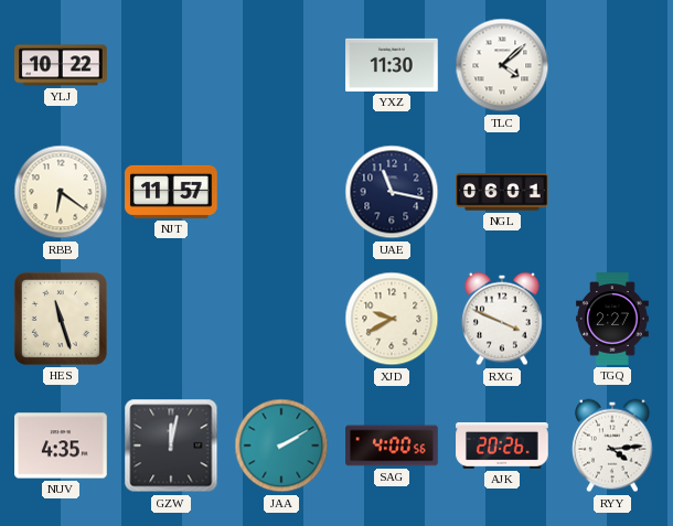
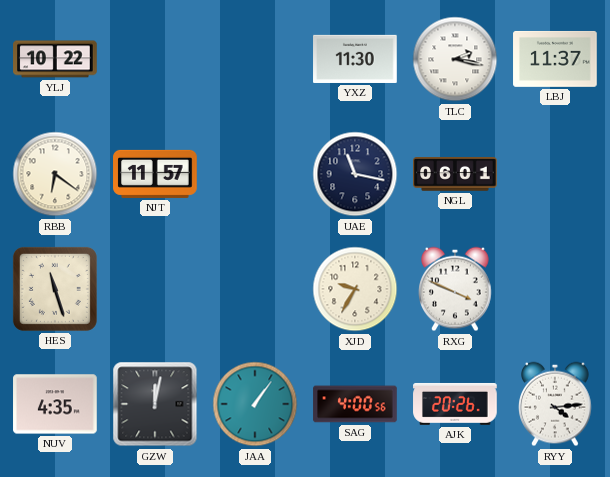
TLC: 4:08 -> 2:17 (455, 59)
LBJ: none -> 11:37 (555, 59)
XJD: 9:40 -> 9:35 (355, 289)
TGQ: 2:27 -> none (613, 319)
JAA: 2:10 -> 1:06 (255, 404)
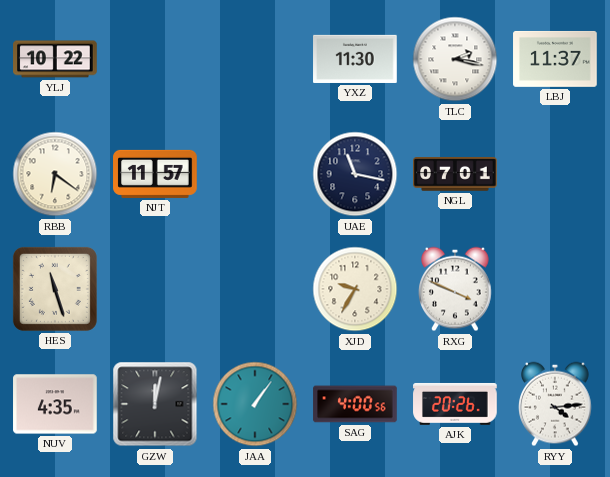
NGL: 06:01 -> 07:01 (455, 174)
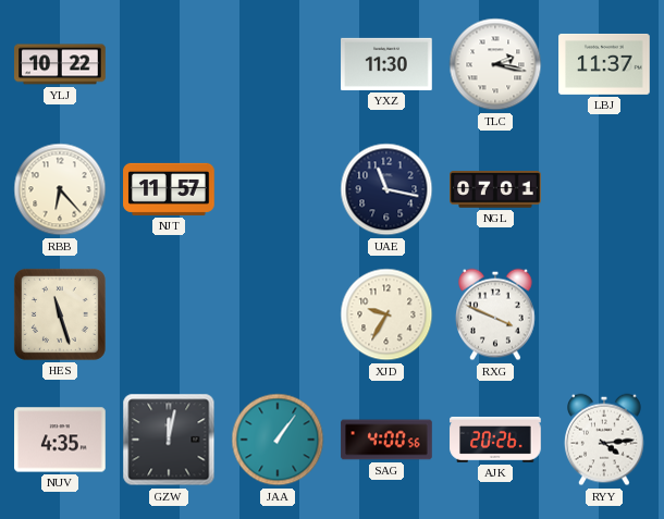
RBB: 6:21 -> 6:23 (60, 189)
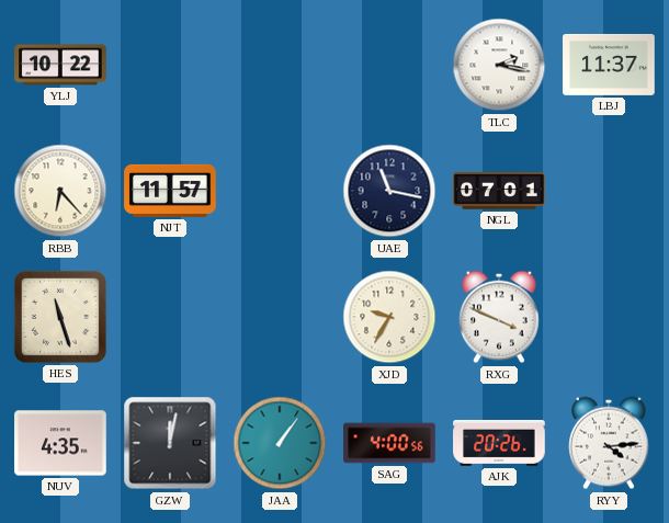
YXZ: 11:30 -> none (386, 64)
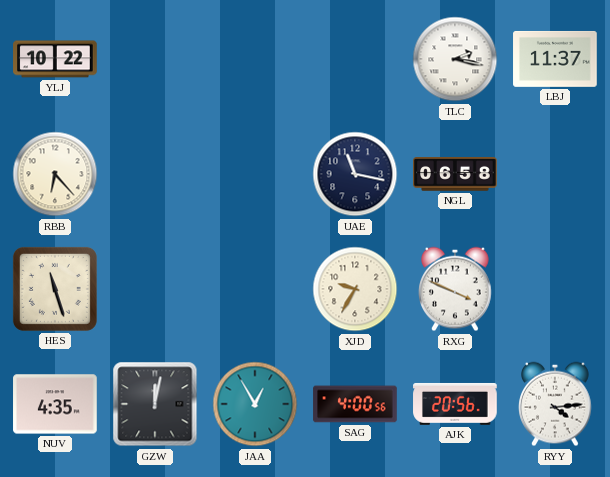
NJT: 11:57 -> none (170, 191)
NGL: 07:01 -> 06:58 (455, 174)
JAA: 1:06 -> 12:55 (255, 404)
AJK: 20:26 -> 20:56 (455, 404)
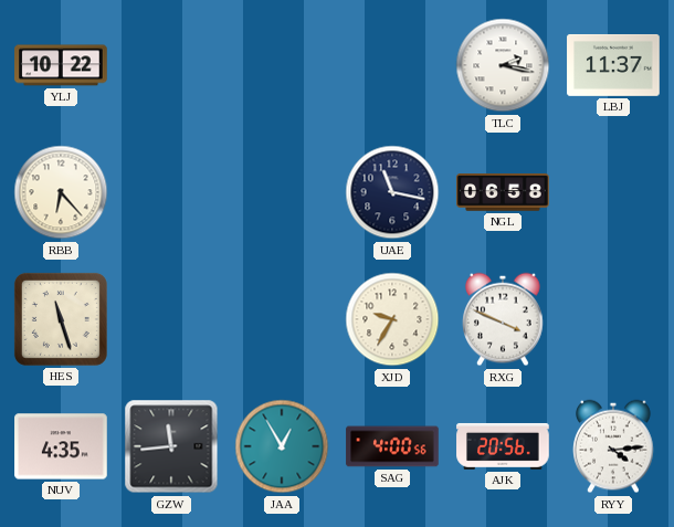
GZW: 12:02 -> 11:44 (171, 446)
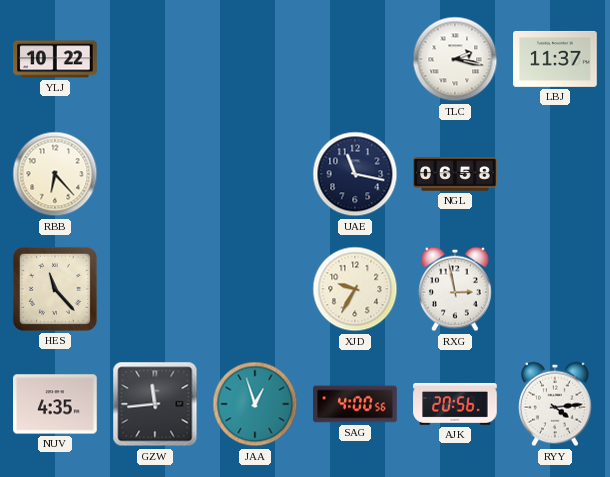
HES: 11:27 -> 11:23 (55, 289)
RXG: 3:49 -> 2:58 (456, 289)
JAA: 12:55 -> 12:57 (255, 404)
